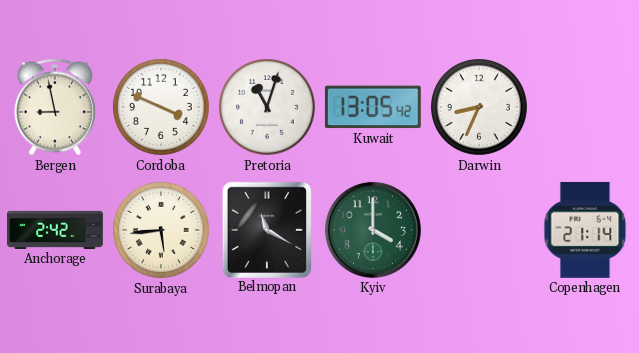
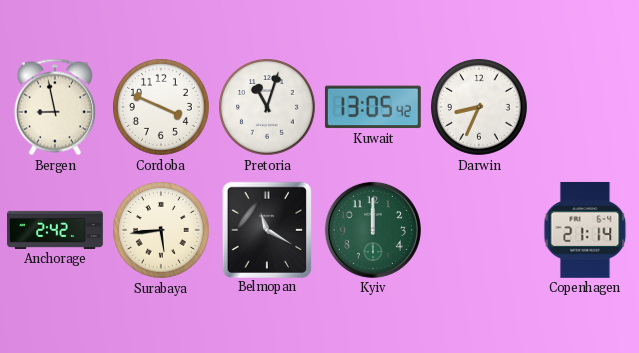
Kyiv: 4:00 -> 12:00 (373, 230)
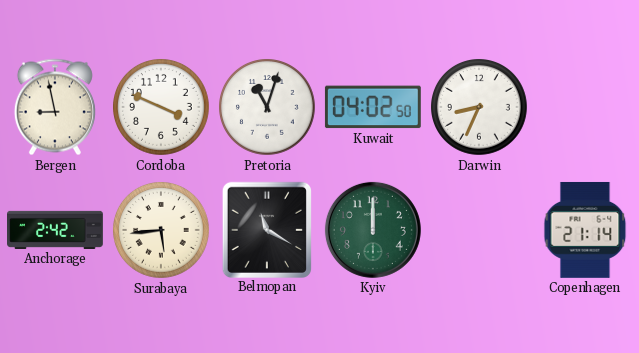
Kuwait: 13:05 -> 04:02 (373, 107)
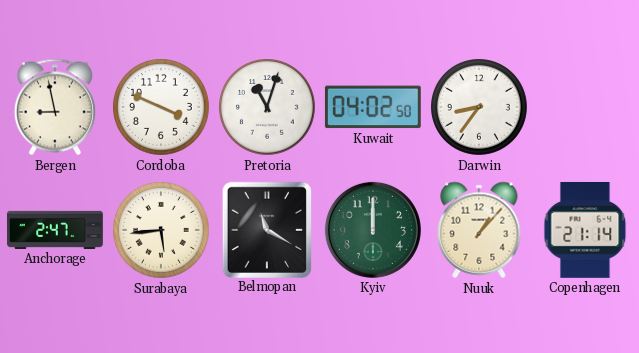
Darwin: 8:34 -> 8:36 (480, 108)
Anchorage: 2:42 -> 2:47 (56, 230)
Nuuk: none -> 1:07 (479, 230)
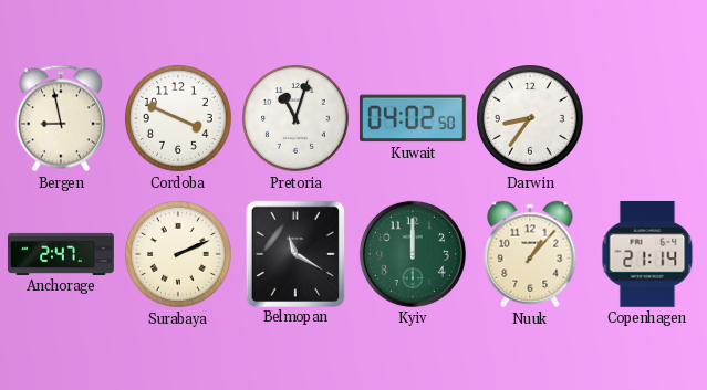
Surabaya: 5:44 -> 2:11 (179, 255)
